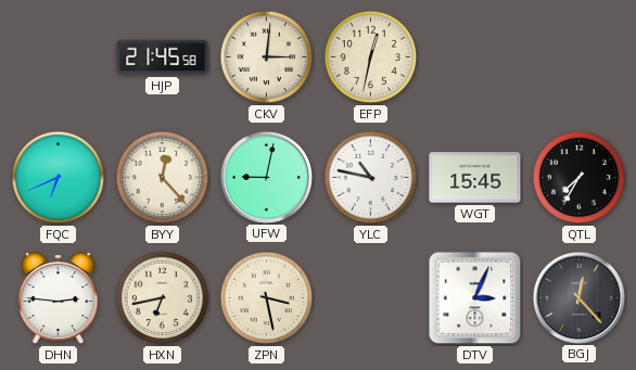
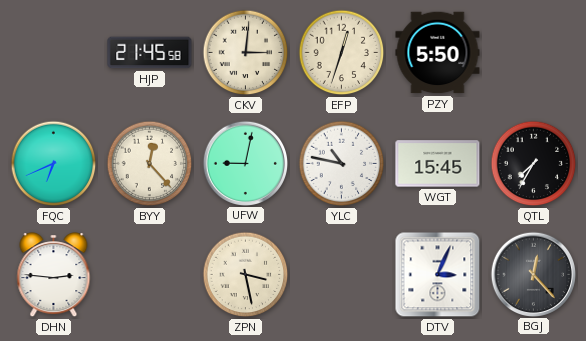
EFP: 12:32 -> 12:33 (342, 53)
PZY: none -> 5:50 (438, 53)
HXN: 6:43 -> none (163, 298)
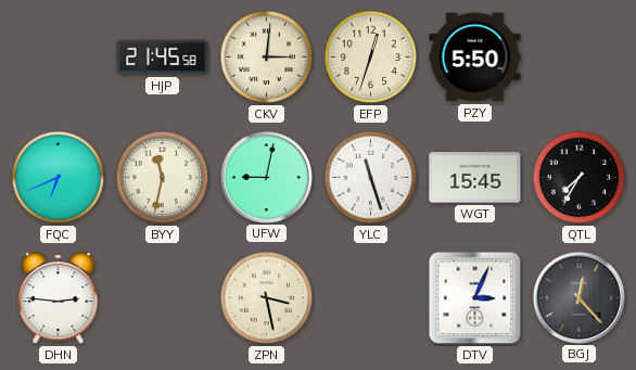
BYY: 12:23 -> 11:32 (163, 178)
YLC: 10:47 -> 11:27 (371, 178)
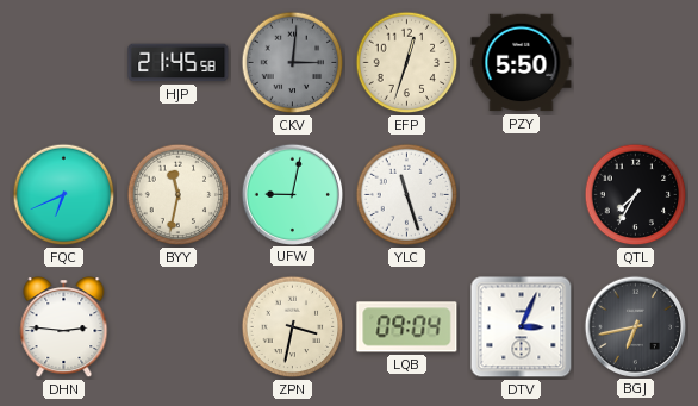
CKV dial: cream -> grey (293, 63)
WGT: 15:45 -> none (475, 178)
ZPN: 3:28 -> 3:32 (293, 327)
LQB: none -> 09:04 (407, 327)
BGJ: 12:23 -> 6:43 (635, 326)
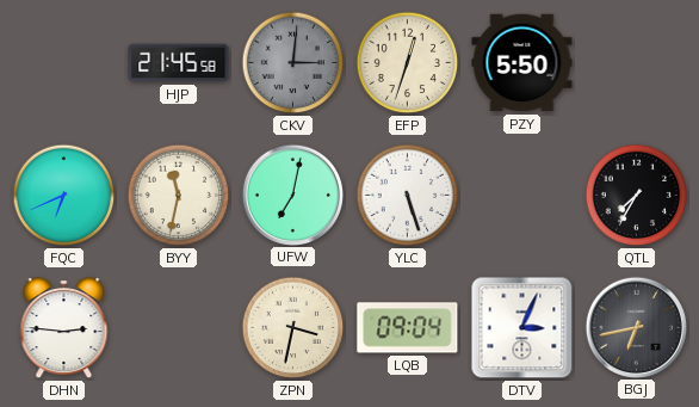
UFW: 9:02 -> 7:02 (292, 195)
YLC: 11:27 -> 5:27 (408, 196)
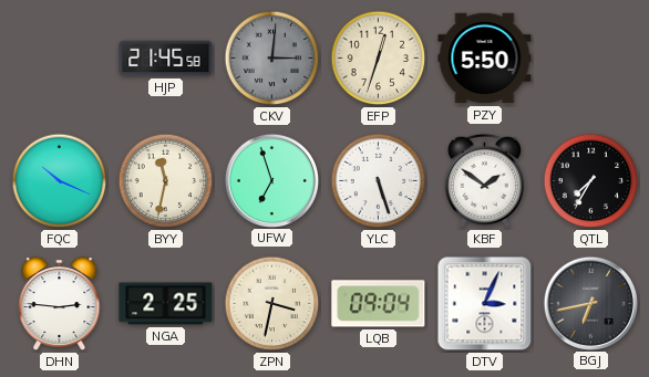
FQC: 6:41 -> 10:19 (60, 181)
UFW: 7:02 -> 6:57 (271, 180)
KBF: none -> 1:51 (484, 180)
NGA: none -> 2:25 (166, 304)
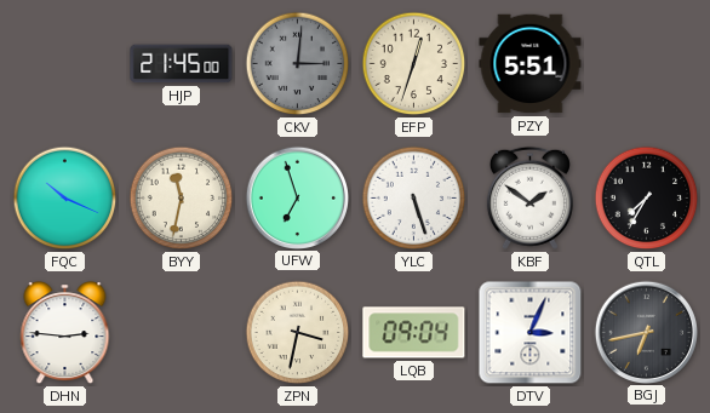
HJP: 21:45:58 -> 21:45:00 (182, 64)
PZY: 5:50 -> 5:51 (531, 64)
NGA: 2:25 -> none (166, 304)
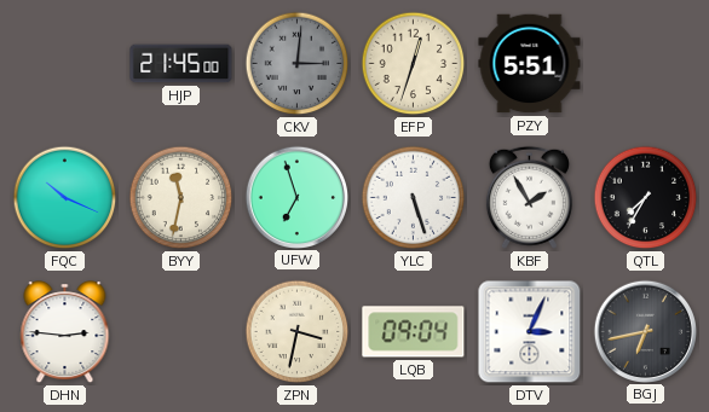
KBF: 1:51 -> 1:55 (529, 197)
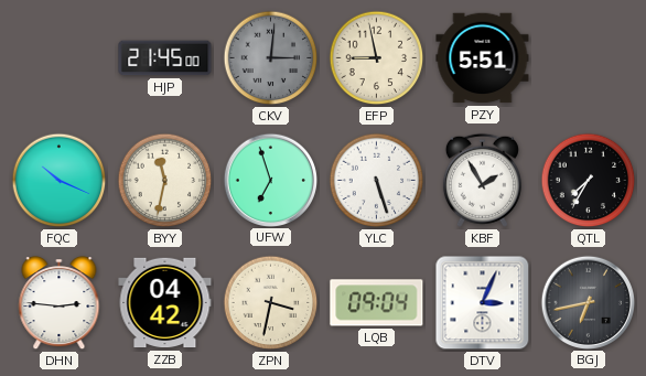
EFP: 12:33 -> 8:58 (377, 58)
ZZB: none -> 04:42 (165, 303)
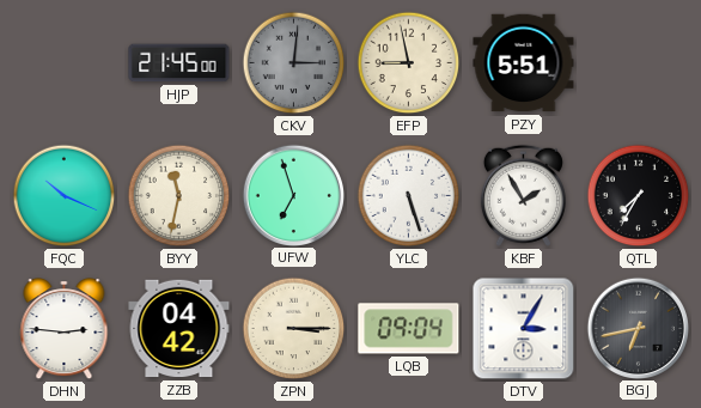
ZPN: 3:32 -> 3:15 (294, 329)
DTV: 3:04 -> 3:05 (524, 329)
